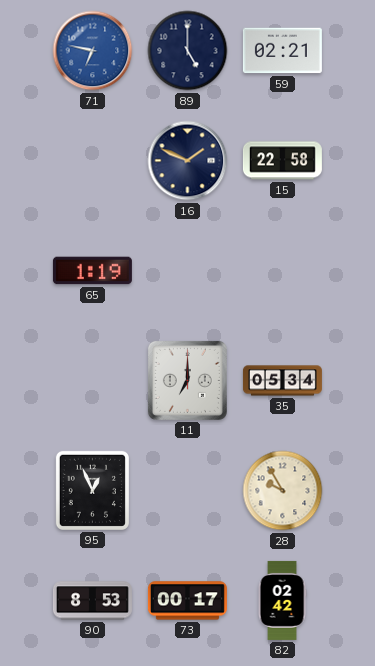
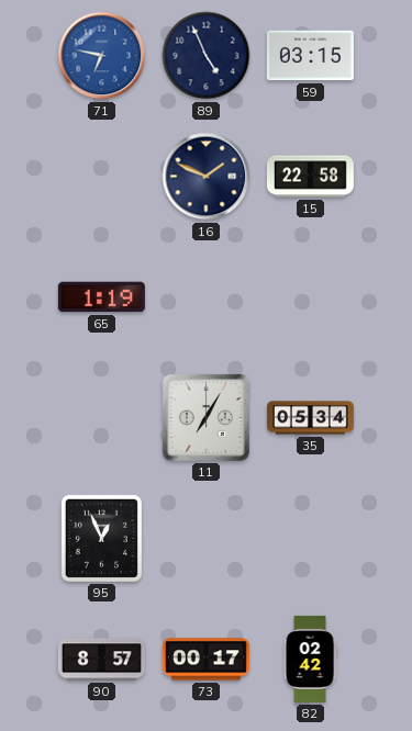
89: 5:00 -> 4:56 (207, 56)
59: 02:21 -> 03:15 (310, 56)
11: 7:00 -> 7:05 (205, 417)
28: 9:55 -> none (283, 491)
90: 8:53 -> 8:57 (101, 660)
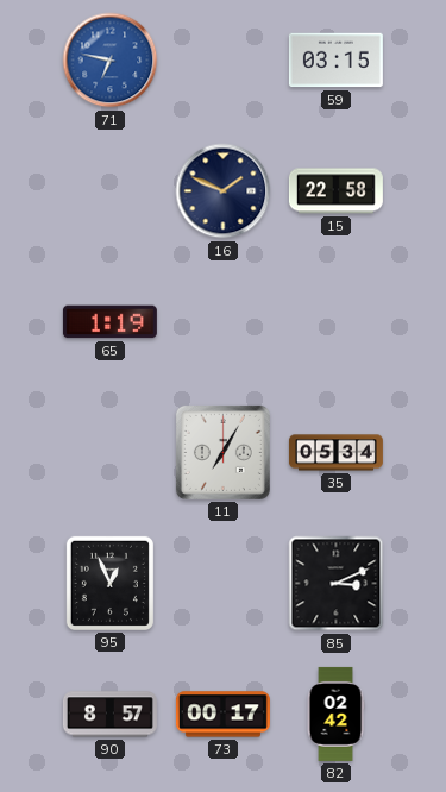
89: 4:56 -> none (207, 56)
85: none -> 3:11 (337, 584)
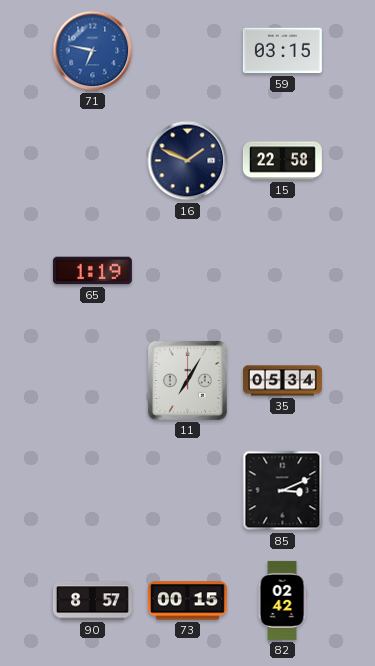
95: 12:56 -> none (109, 583)
73: 00:17 -> 00:15 (187, 601)
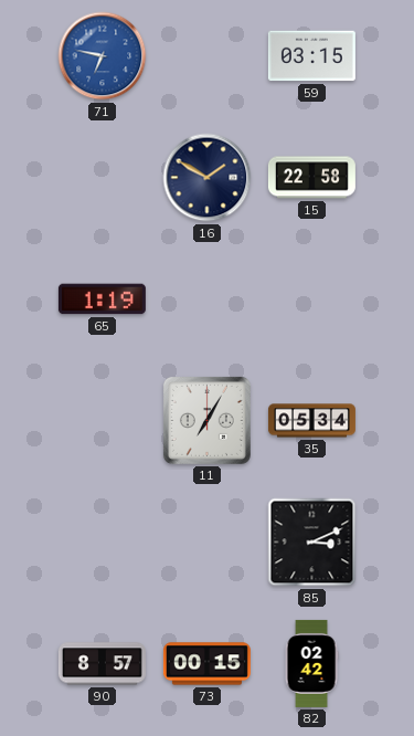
16: 1:49 -> 1:50 (208, 178)
